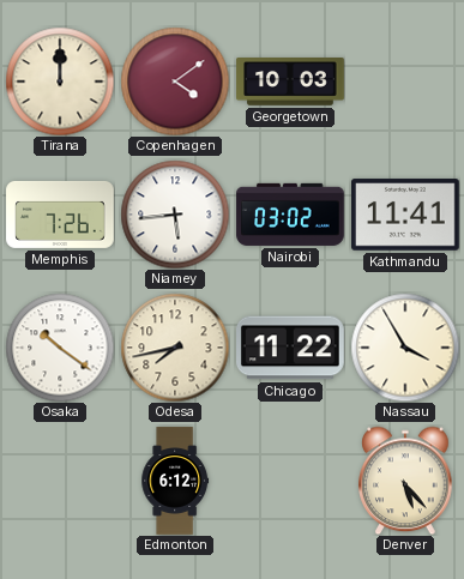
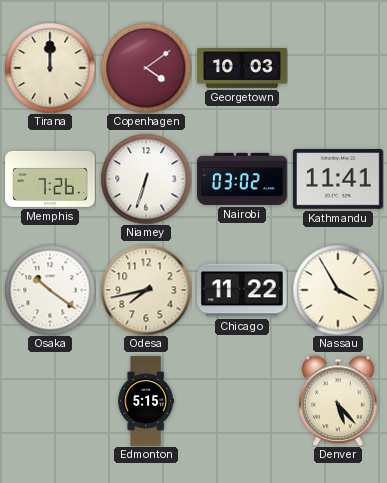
Niamey: 5:44 -> 6:33 (146, 179)
Edmonton: 6:12 -> 5:15 (146, 401)
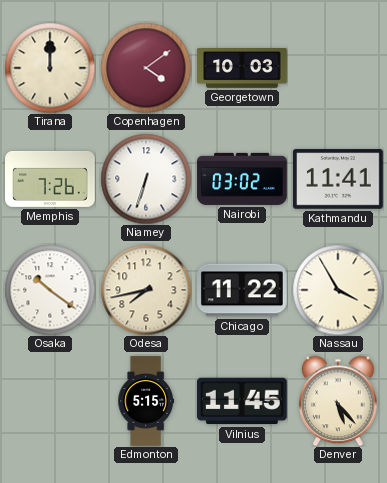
Vilnius: none -> 11:45 (243, 401)
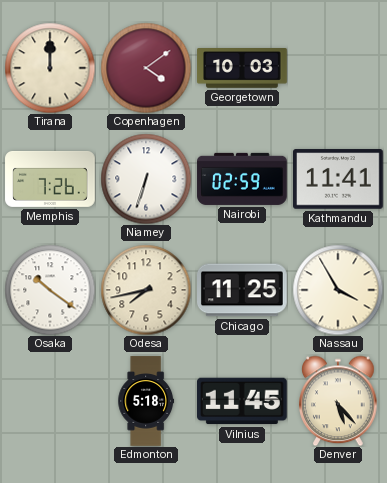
Nairobi: 03:02 -> 02:59 (242, 179)
Chicago: 11:22 -> 11:25 (243, 290)
Edmonton: 5:15 -> 5:18 (146, 401)
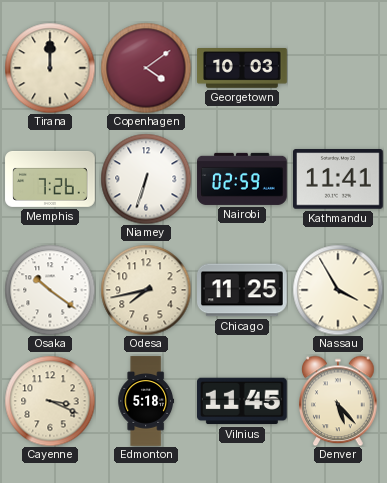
Cayenne: none -> 3:19 (50, 401)
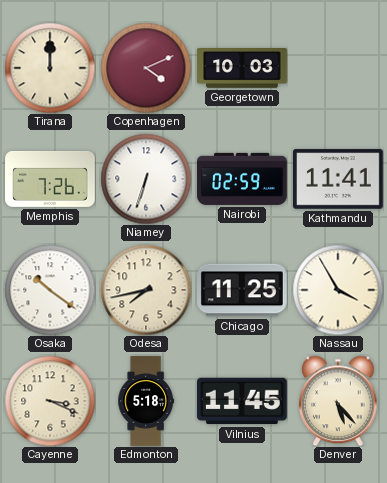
Copenhagen: 4:09 -> 4:11 (146, 68)
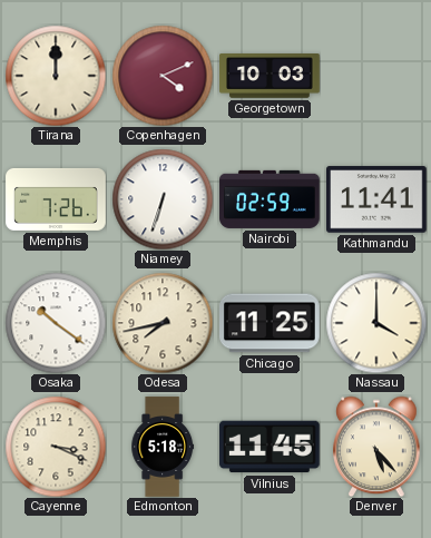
Nassau: 3:55 -> 4:00 (376, 323)
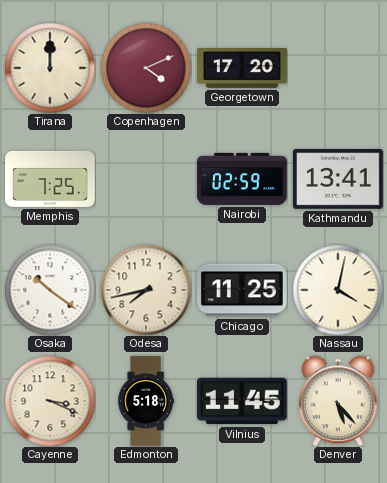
Georgetown: 10:03 -> 17:20 (242, 69)
Memphis: 7:26 -> 7:25 (50, 179)
Niamey: 6:33 -> none (163, 199)
Kathmandu: 11:41 -> 13:41 (339, 179)
Nassau: 4:00 -> 4:02 (338, 290)
